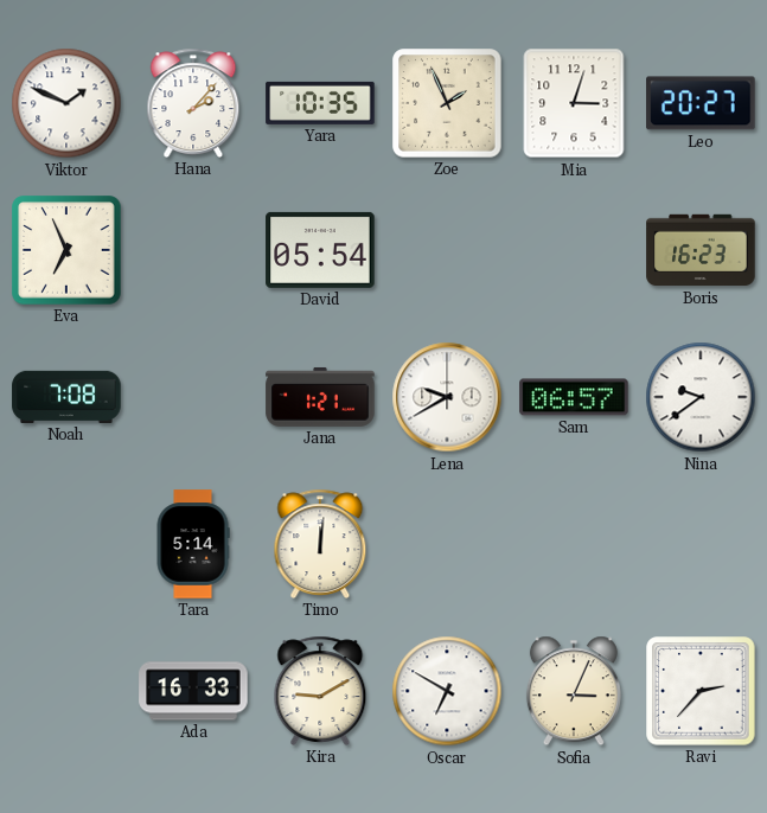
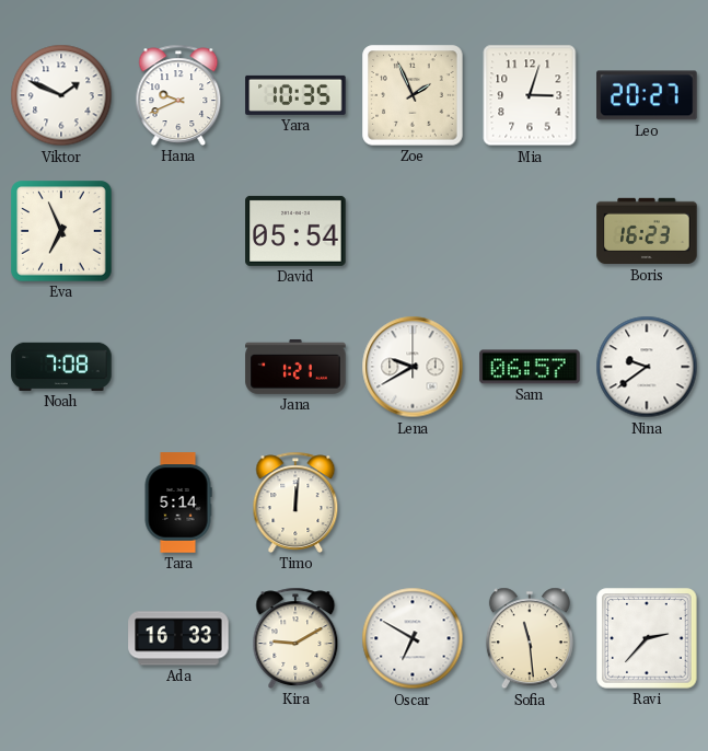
Hana: 2:07 -> 9:41 (178, 95)
Sofia: 3:04 -> 11:29 (530, 638)
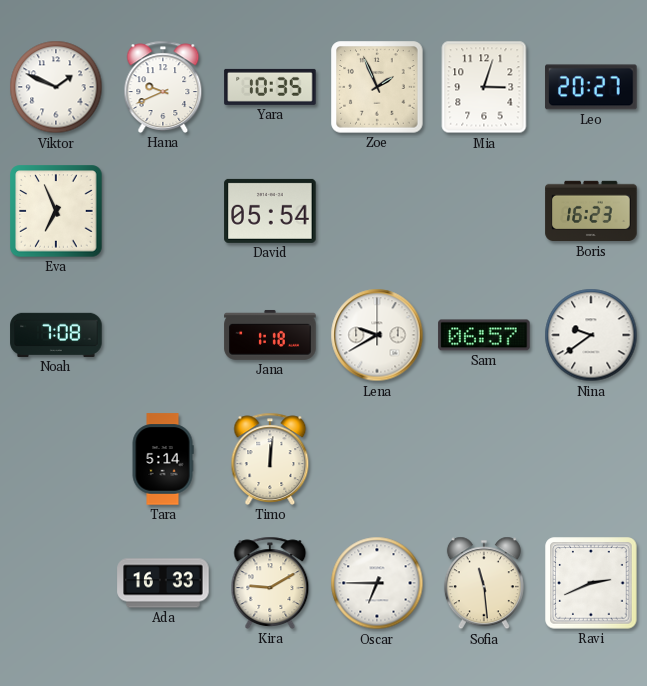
Jana: 1:21 -> 1:18 (270, 335)
Oscar: 6:50 -> 6:45 (377, 583)
Ravi: 2:37 -> 2:41 (591, 583)
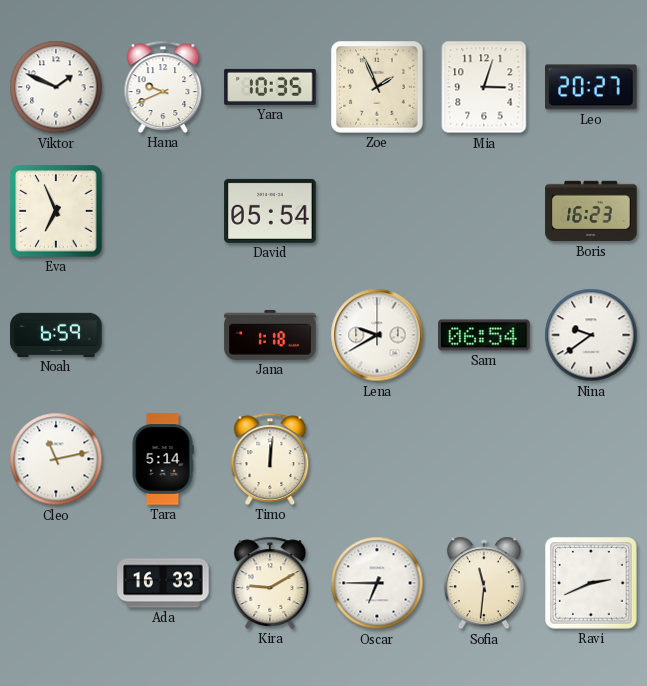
Noah: 7:08 -> 6:59 (56, 335)
Sam: 06:57 -> 06:54 (484, 335)
Cleo: none -> 11:13 (56, 459)
Sofia: 11:29 -> 11:31 (484, 583)
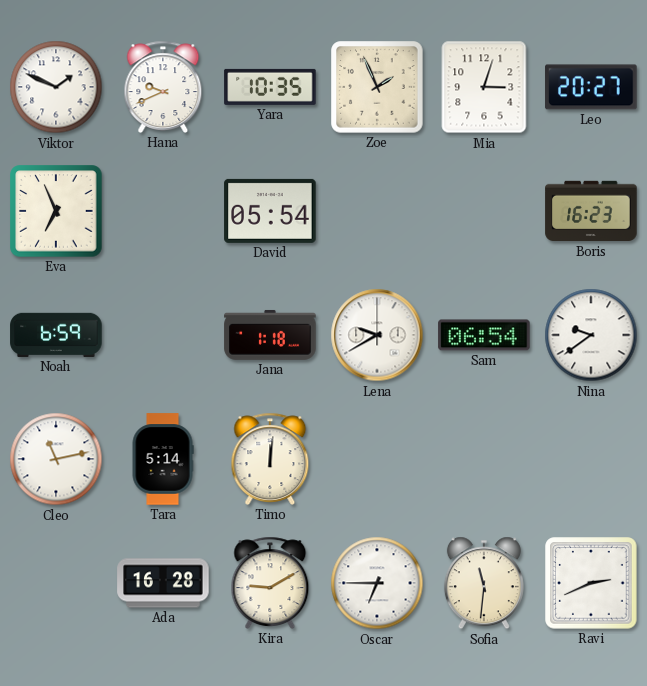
Ada: 16:33 -> 16:28 (163, 583)
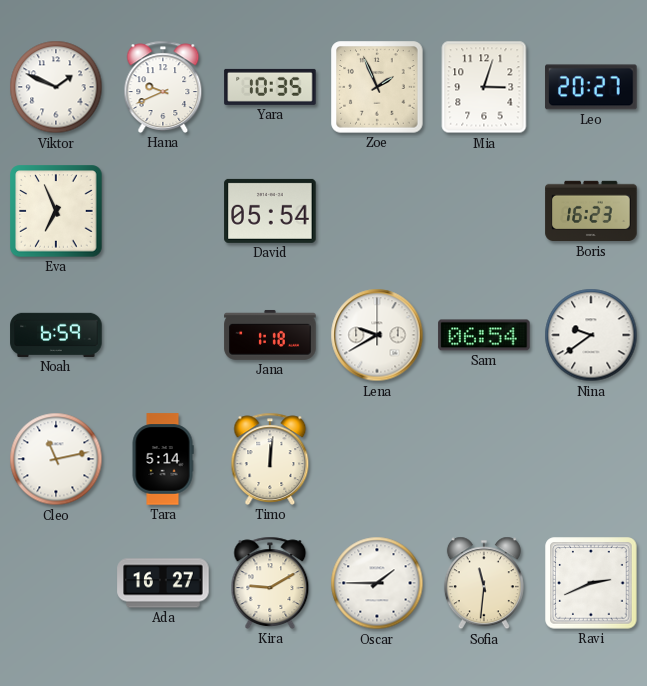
Ada: 16:28 -> 16:27 (163, 583)
Oscar: 6:45 -> 1:45 (377, 583)
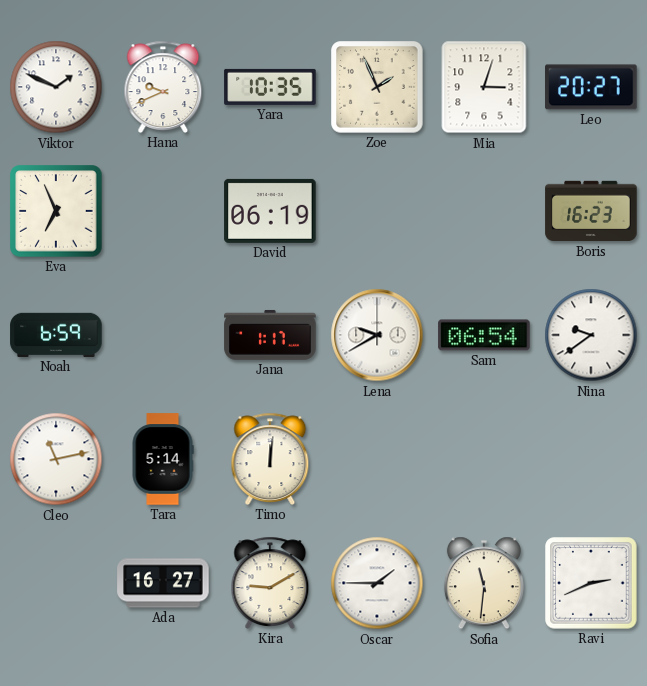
David: 05:54 -> 06:19 (270, 211)
Jana: 1:18 -> 1:17 (270, 335)
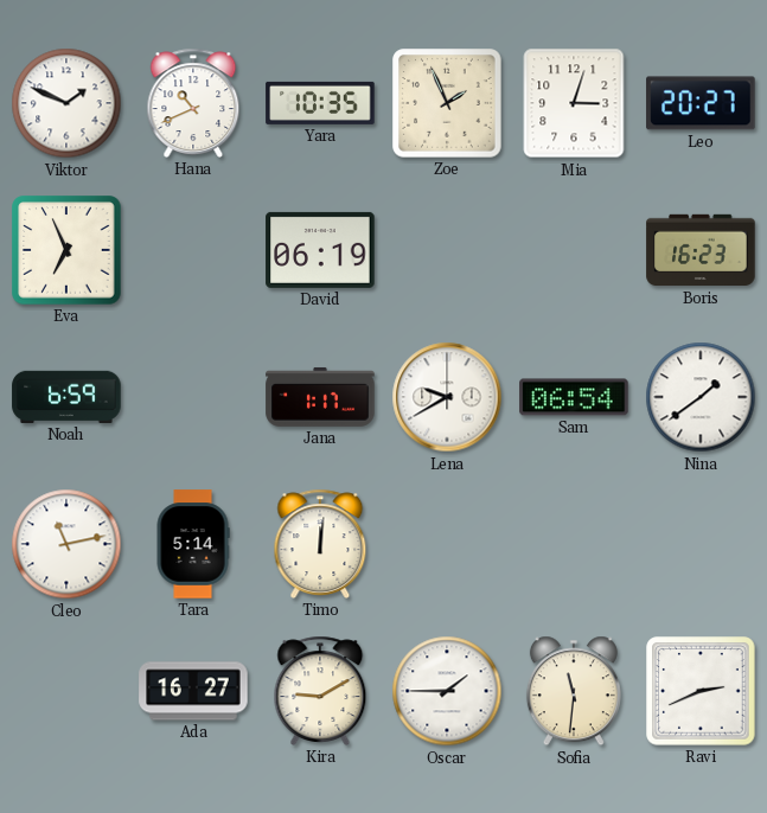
Hana: 9:41 -> 10:41 (193, 103)
Nina: 9:39 -> 1:39 (701, 397)
